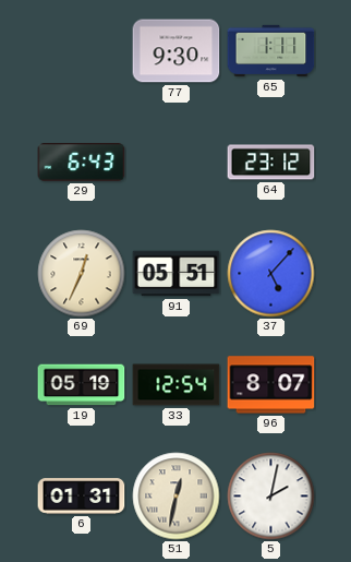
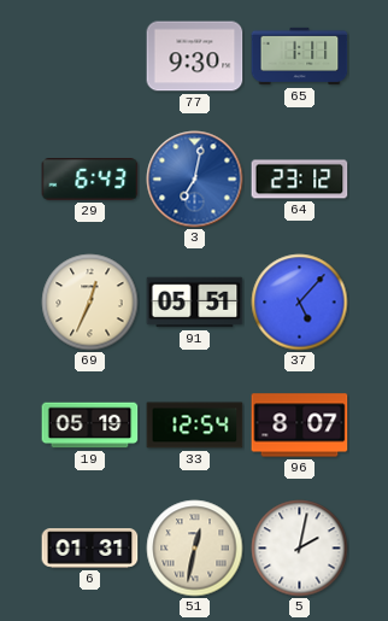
3: none -> 7:02 (195, 180)
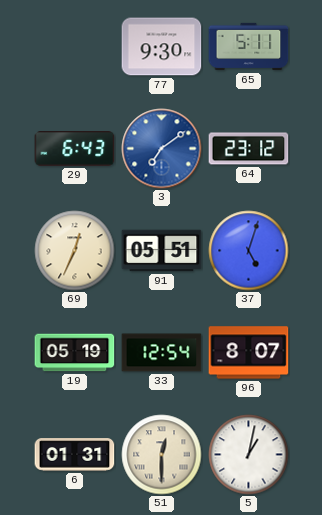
65: 1:11 -> 5:11 (249, 47)
3: 7:02 -> 7:09 (162, 149)
37: 5:07 -> 5:03 (249, 251)
51: 12:32 -> 12:30 (162, 455)
5: 2:02 -> 1:02 (249, 455)
